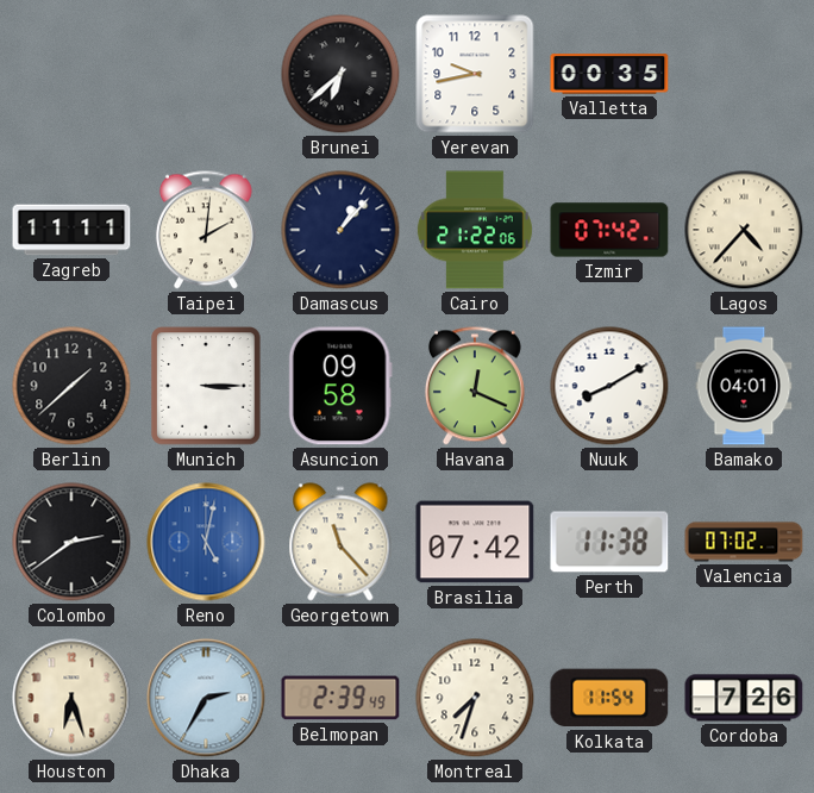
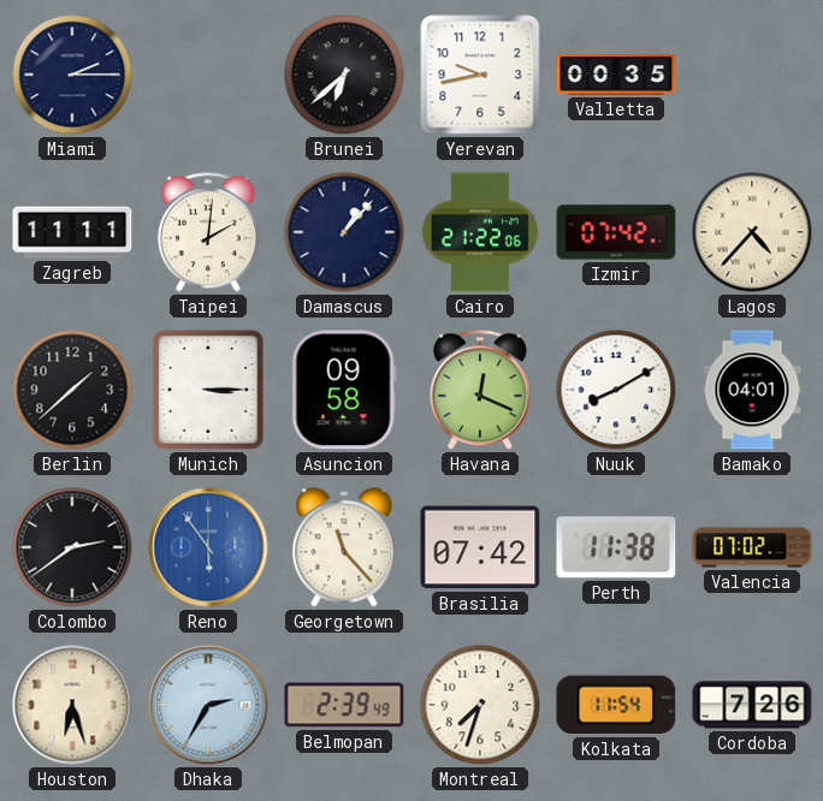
Miami: none -> 2:15 (72, 75)
Reno: 5:02 -> 5:54 (208, 547)
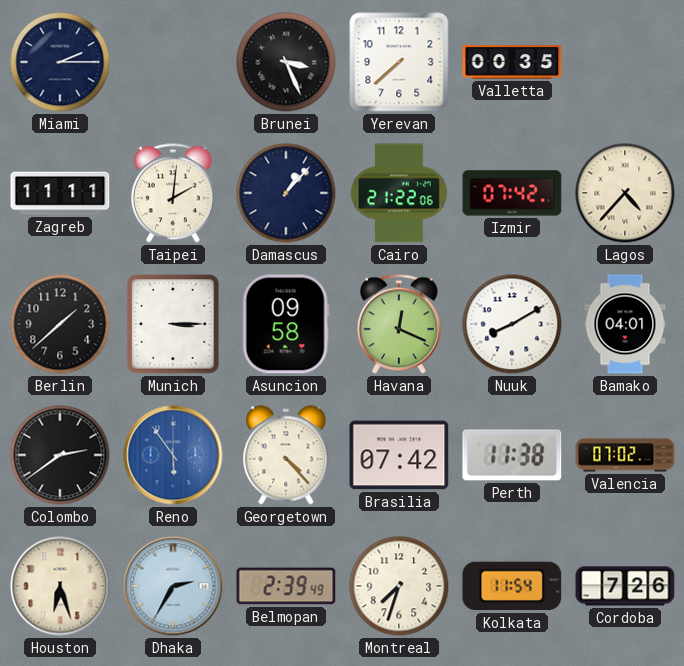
Brunei: 6:38 -> 3:26 (286, 62)
Yerevan: 9:43 -> 7:38 (399, 62)
Georgetown: 11:23 -> 4:23 (286, 455)
